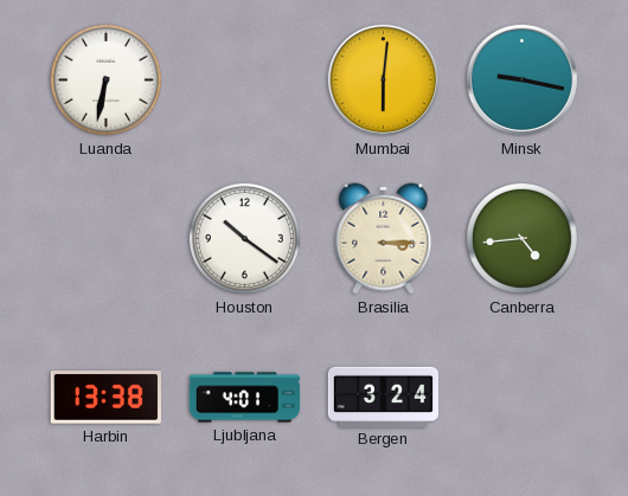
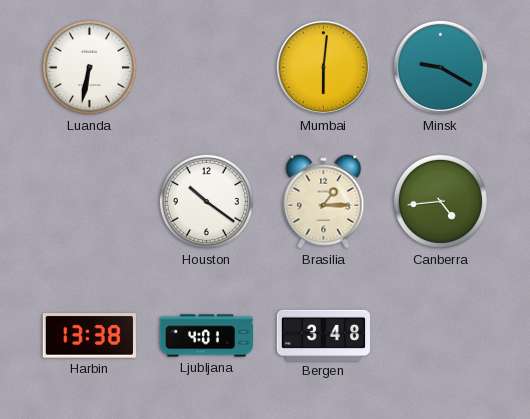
Minsk: 9:17 -> 9:20 (440, 67)
Brasilia: 3:15 -> 1:15 (324, 202)
Bergen: 3:24 -> 3:48 (324, 335)
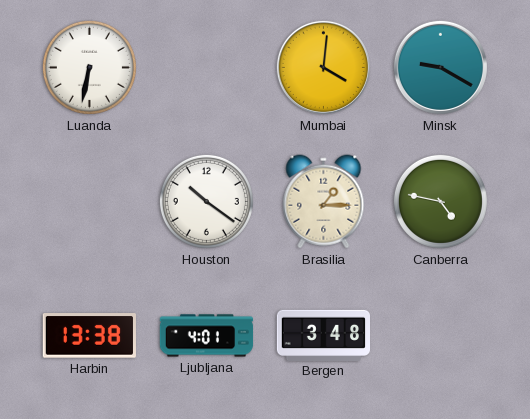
Mumbai: 6:01 -> 4:01 (323, 67)
Canberra: 4:44 -> 4:47 (440, 201)
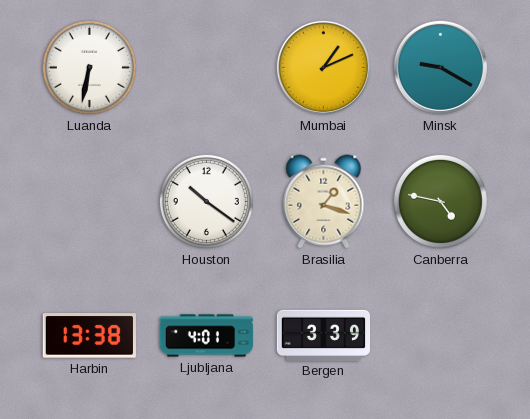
Mumbai: 4:01 -> 1:11 (323, 67)
Brasilia: 1:15 -> 1:18 (324, 202)
Bergen: 3:48 -> 3:39 (324, 335)
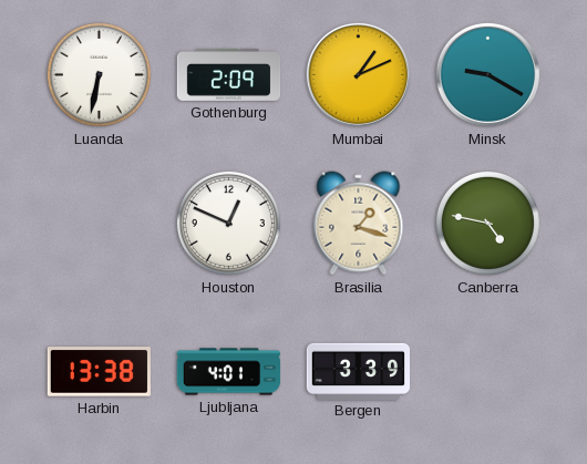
Gothenburg: none -> 2:09 (229, 74)
Houston: 10:21 -> 12:49 (228, 223)
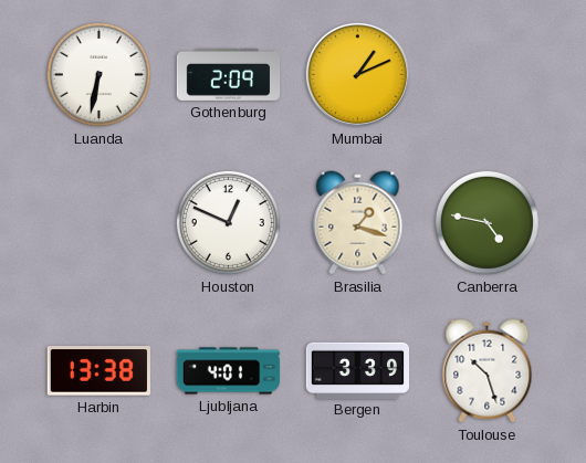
Minsk: 9:20 -> none (487, 74)
Toulouse: none -> 10:27 (488, 371)
